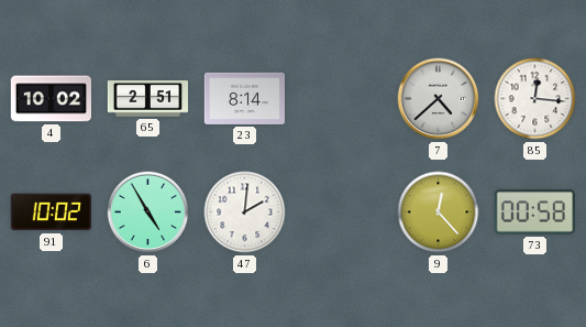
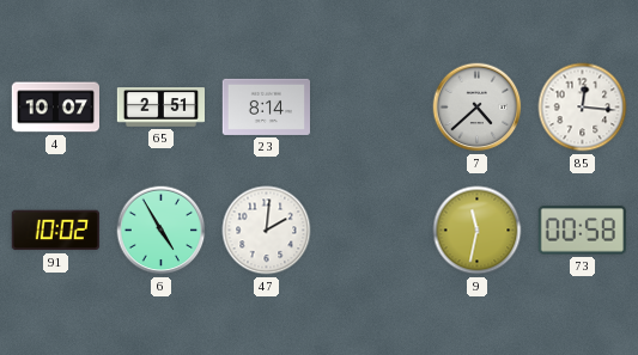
4: 10:02 -> 10:07 (55, 108)
9: 12:23 -> 11:32 (478, 231)
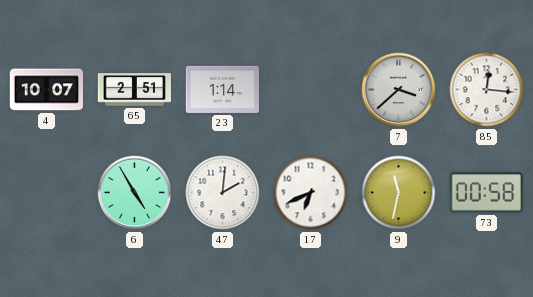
23: 8:14 -> 1:14 (222, 89)
7: 4:38 -> 3:38 (399, 90)
91: 10:02 -> none (55, 231)
17: none -> 6:41 (311, 193)
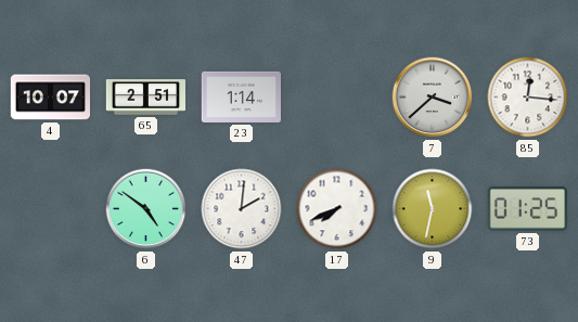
6: 4:55 -> 4:51 (146, 209)
17: 6:41 -> 7:41 (337, 209)
73: 00:58 -> 01:25 (527, 209)
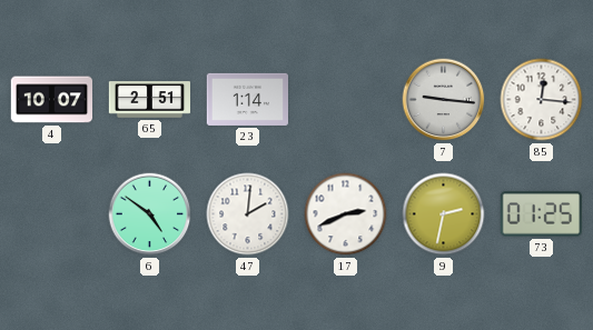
7: 3:38 -> 9:16 (444, 100)
17: 7:41 -> 2:41 (346, 214)
9: 11:32 -> 2:32 (444, 214)
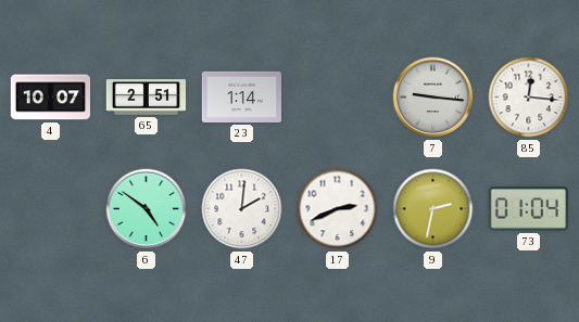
73: 01:25 -> 01:04 (528, 209)
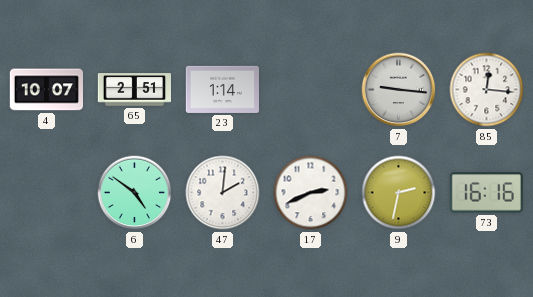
73: 01:04 -> 16:16 (486, 193)
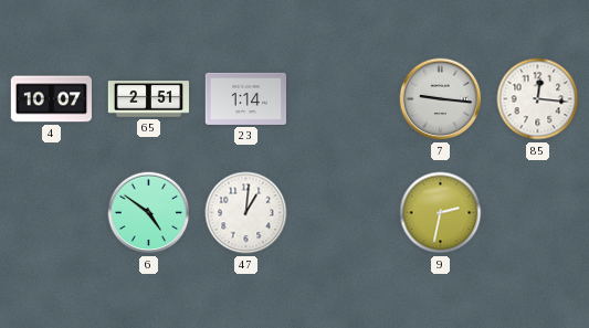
47: 2:01 -> 1:01 (246, 213)
17: 2:41 -> none (311, 193)
73: 16:16 -> none (486, 193)
